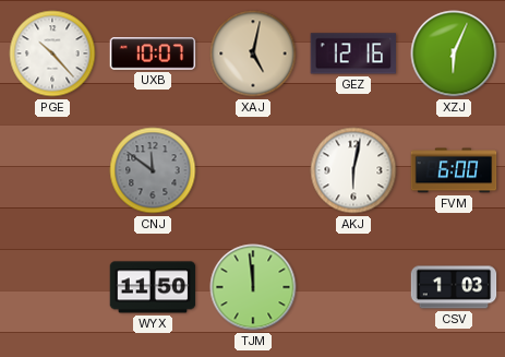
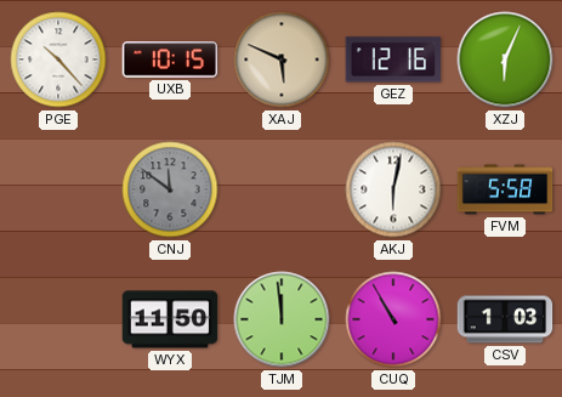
UXB: 10:07 -> 10:15 (170, 59)
XAJ: 5:02 -> 5:49 (282, 59)
FVM: 6:00 -> 5:58 (505, 189)
CUQ: none -> 10:55 (393, 319)
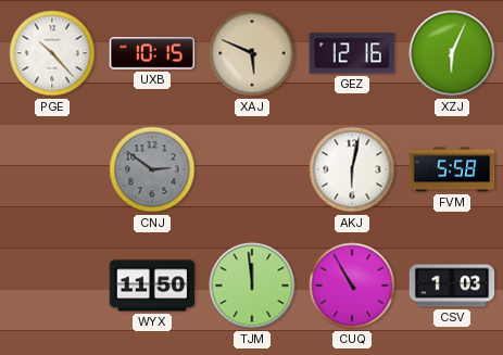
CNJ: 11:51 -> 2:51 (152, 169)
